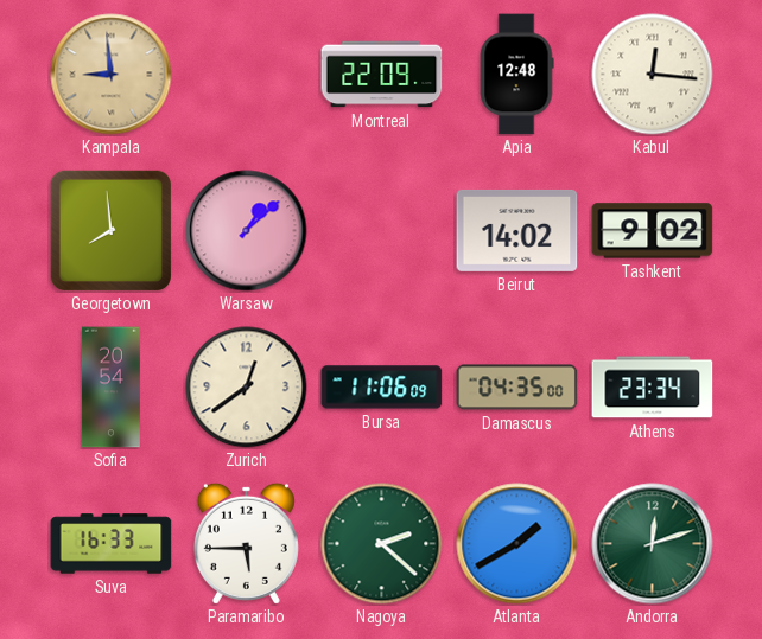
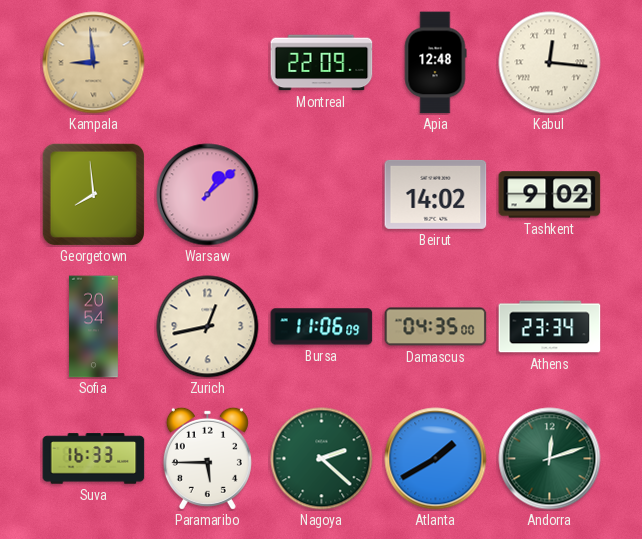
Zurich: 12:39 -> 12:43 (208, 327)
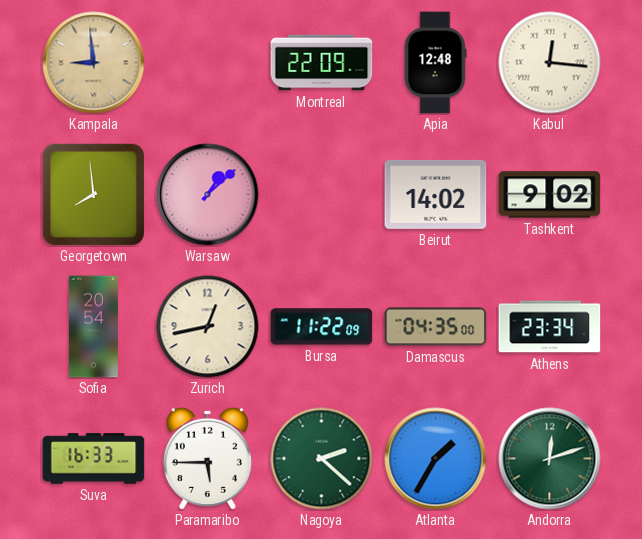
Bursa: 11:06 -> 11:22 (322, 327)
Atlanta: 1:40 -> 1:35 (436, 459)
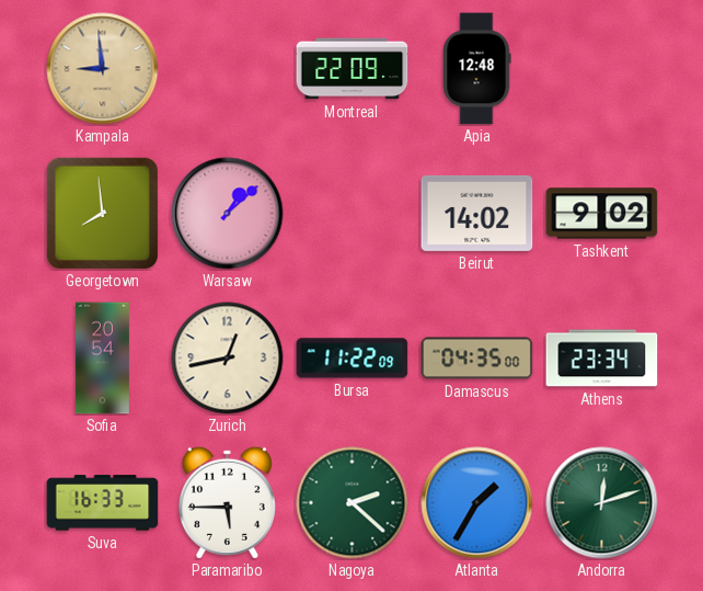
Kabul: 12:16 -> none (550, 63)
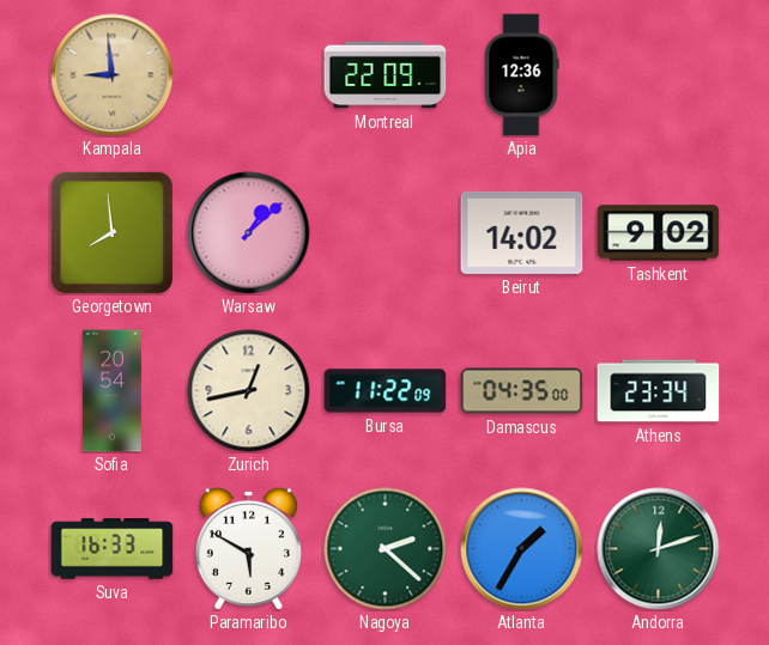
Apia: 12:48 -> 12:36 (521, 75)
Paramaribo: 5:45 -> 5:50 (248, 548)
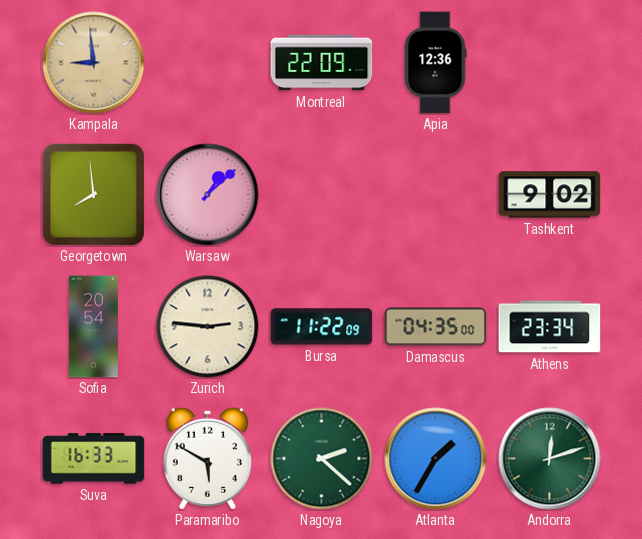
Beirut: 14:02 -> none (522, 232)
Zurich: 12:43 -> 2:46 (208, 327)
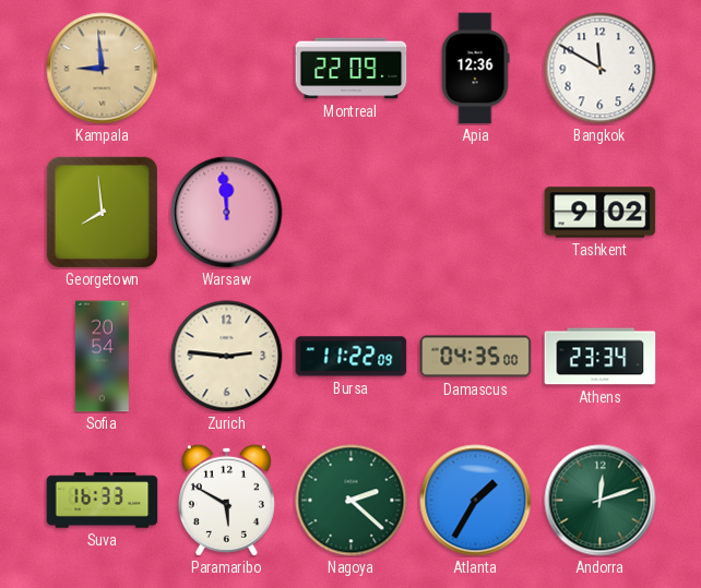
Bangkok: none -> 11:50 (601, 69)
Warsaw: 1:08 -> 11:59 (227, 213)
